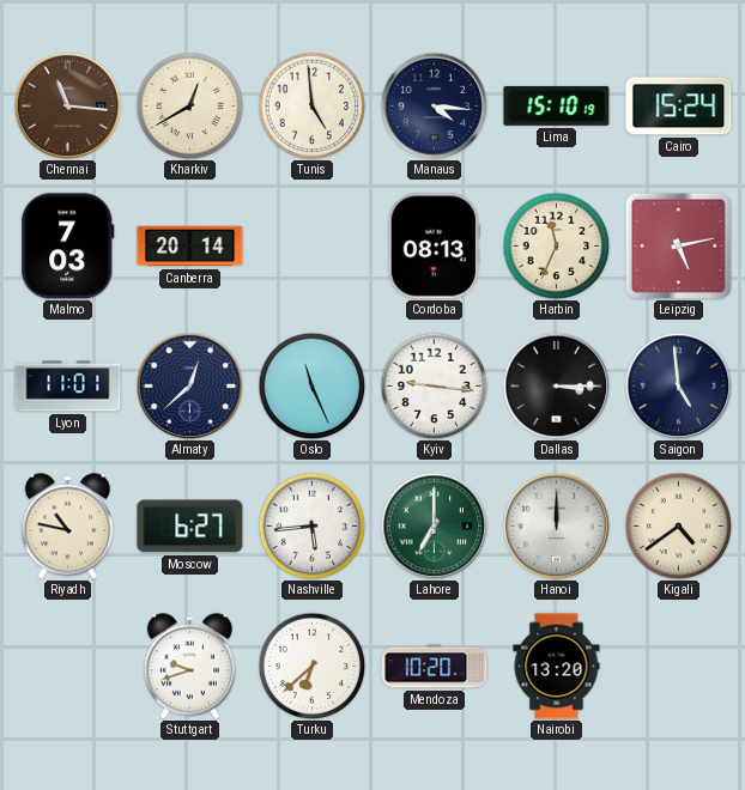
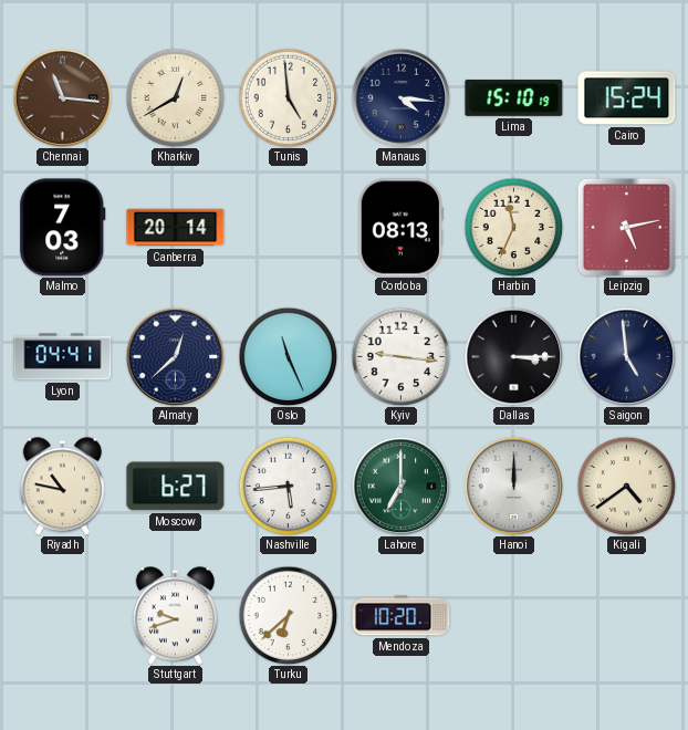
Lyon: 11:01 -> 04:41 (63, 357)
Nairobi: 13:20 -> none (557, 667)
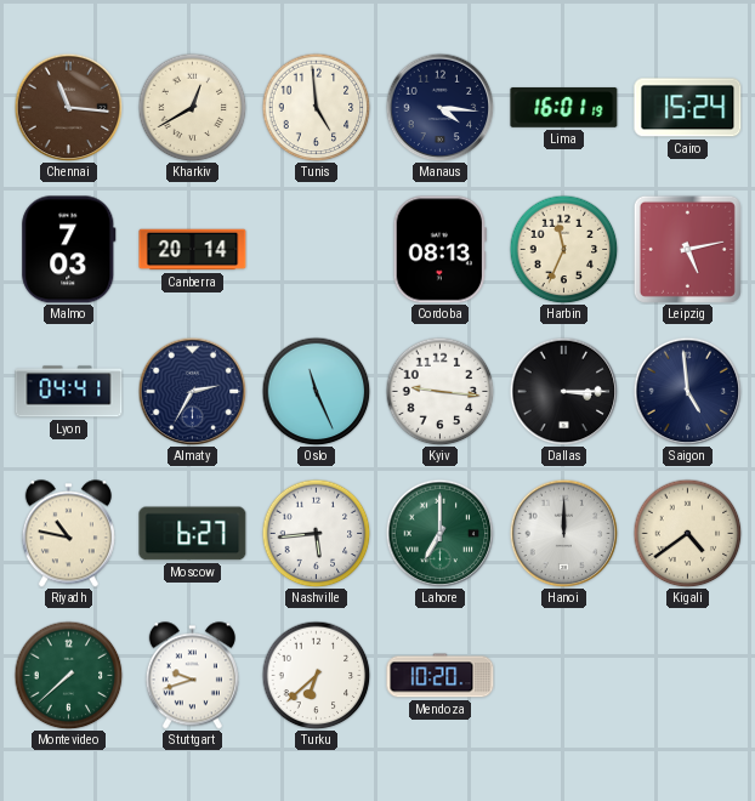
Lima: 15:10 -> 16:01 (564, 107)
Almaty: 12:38 -> 2:35 (192, 391)
Montevideo: none -> 7:38 (68, 675)
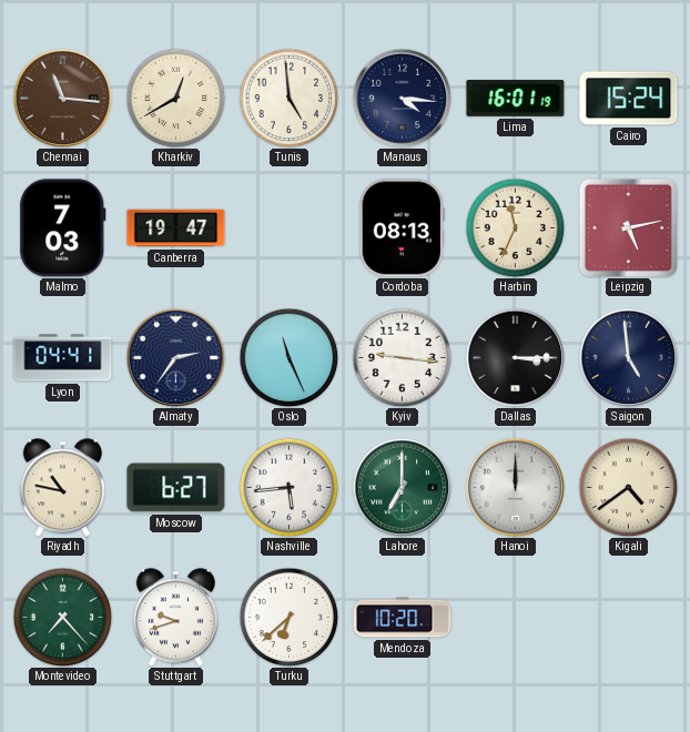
Canberra: 20:14 -> 19:47 (176, 228)
Almaty: 2:35 -> 2:36 (175, 357)
Montevideo: 7:38 -> 7:23 (62, 617)
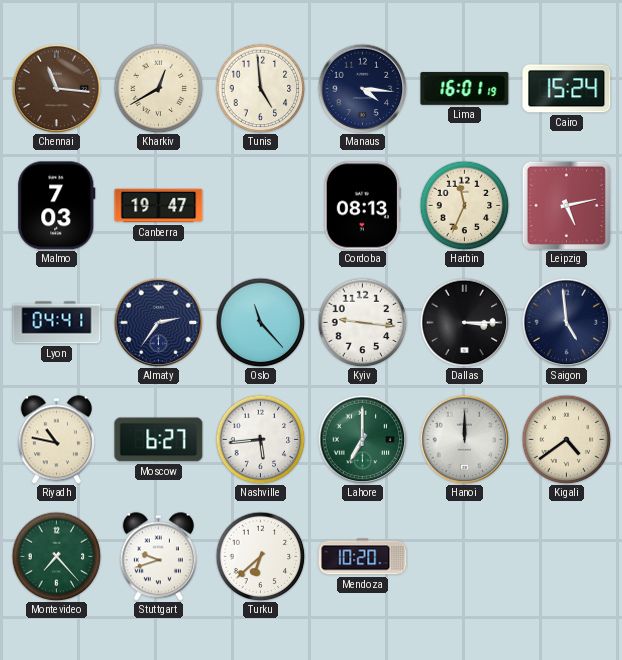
Oslo: 11:26 -> 11:23 (260, 322)
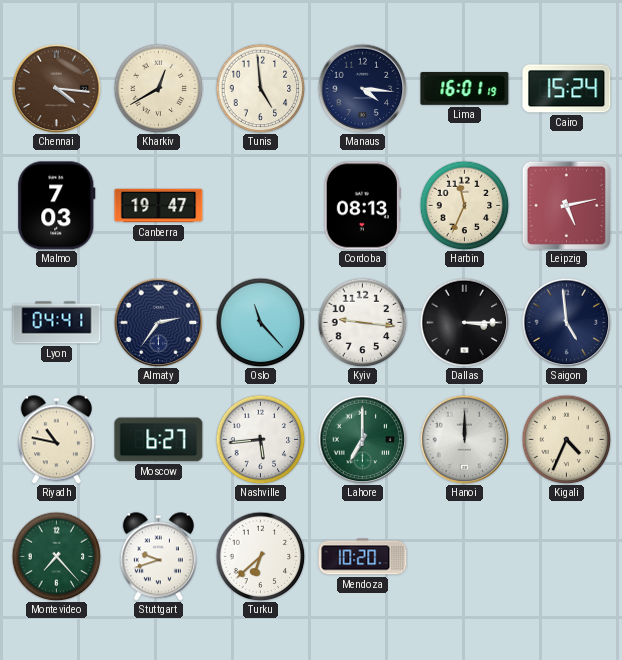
Chennai: 11:16 -> 4:16 (56, 88)
Kigali: 4:39 -> 4:34 (566, 439)
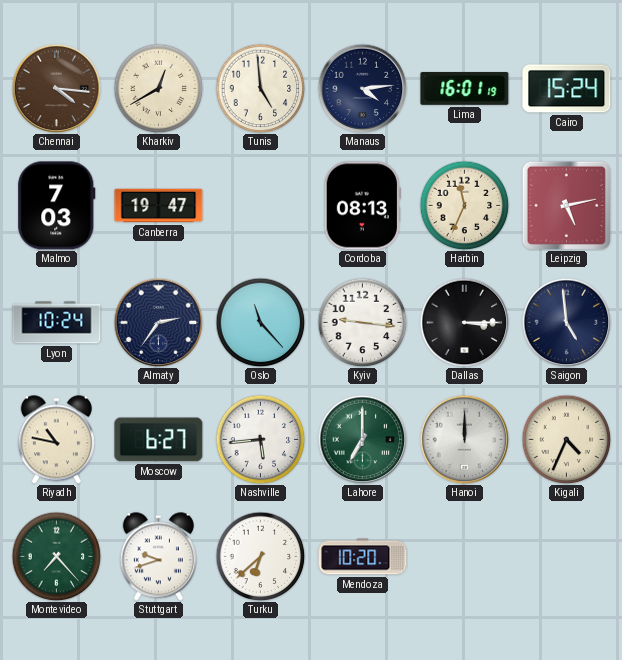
Manaus: 4:16 -> 4:14 (362, 88)
Lyon: 04:41 -> 10:24 (57, 323)
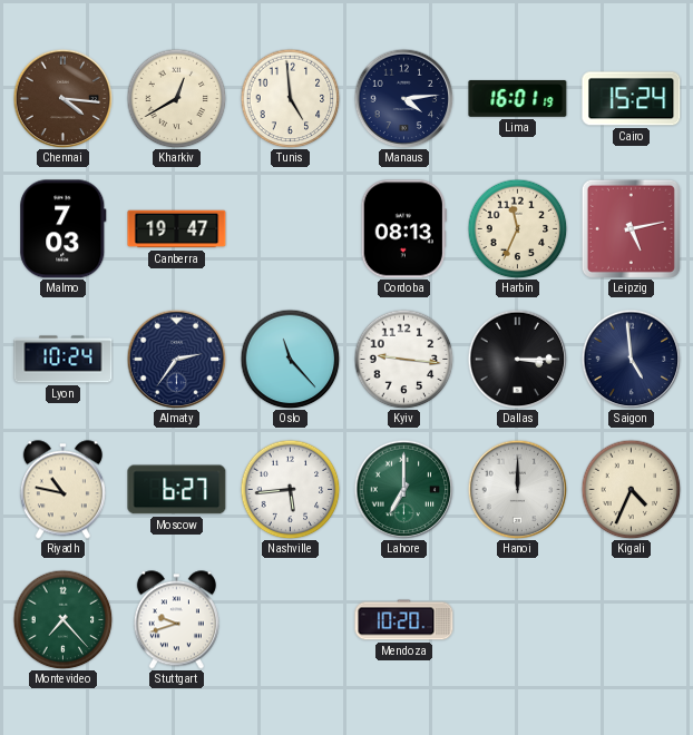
Turku: 6:38 -> none (260, 556)
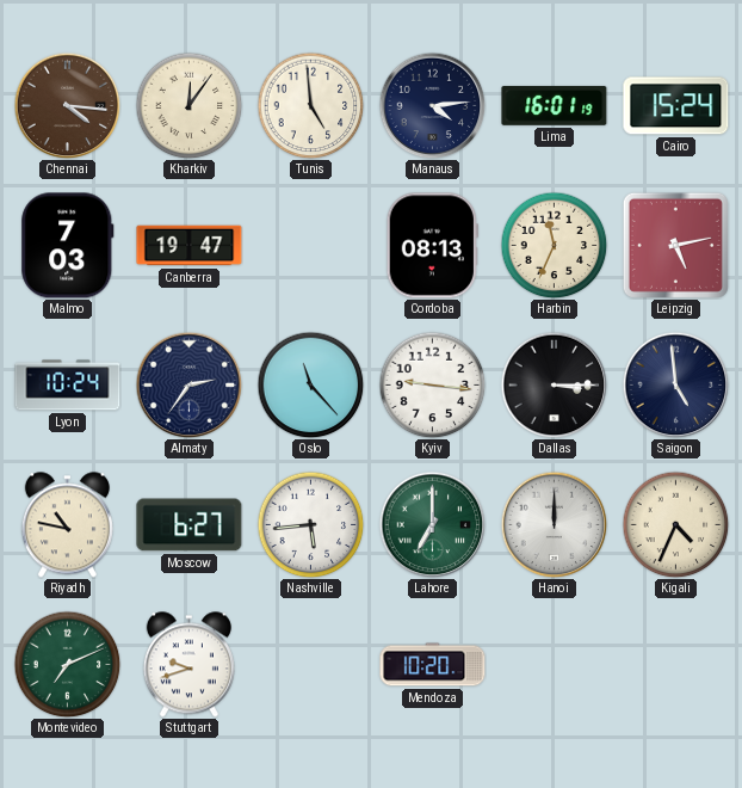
Kharkiv: 12:40 -> 12:06 (188, 105)
Montevideo: 7:23 -> 7:11 (67, 664)
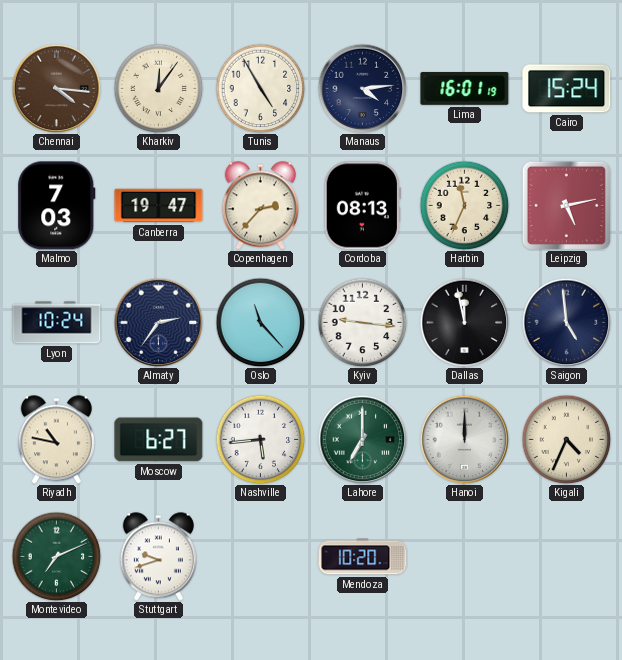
Tunis: 4:59 -> 4:55 (260, 88)
Copenhagen: none -> 2:37 (260, 206)
Dallas: 3:15 -> 11:58 (464, 322)
